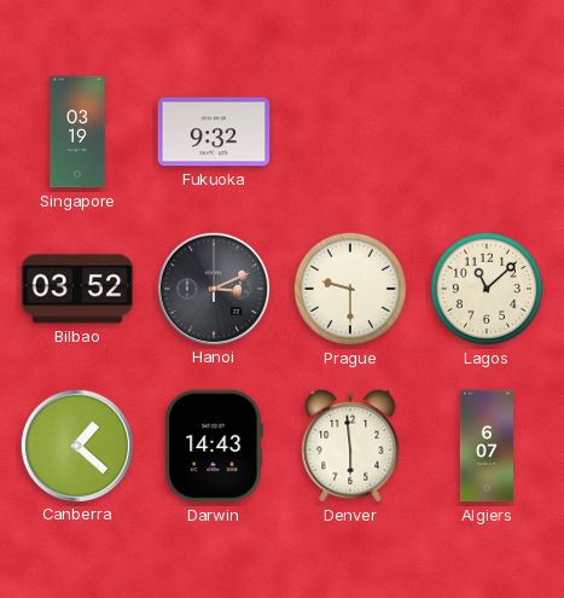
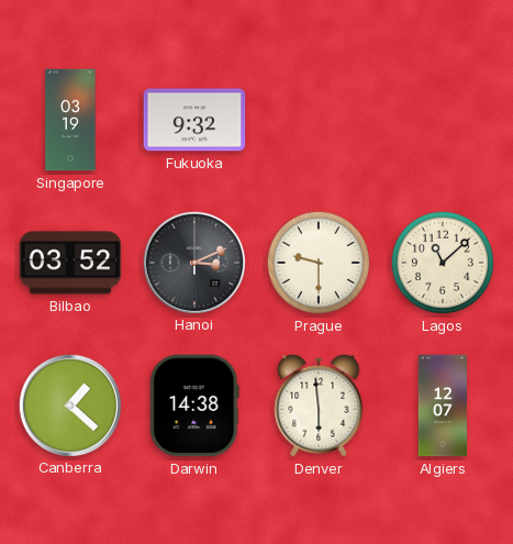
Darwin: 14:43 -> 14:38 (194, 406)
Algiers: 6:07 -> 12:07 (442, 406)
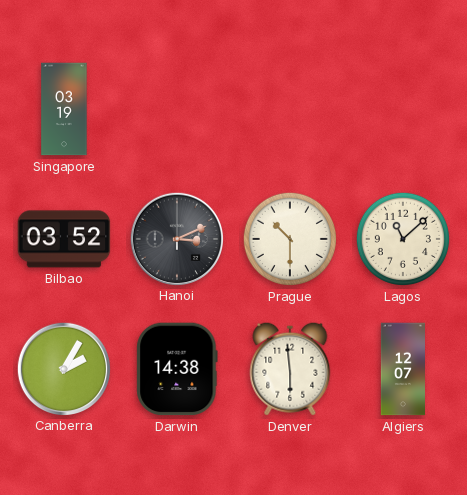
Fukuoka: 9:32 -> none (194, 120)
Prague: 9:30 -> 10:30 (290, 239)
Canberra: 1:22 -> 2:05 (63, 368)
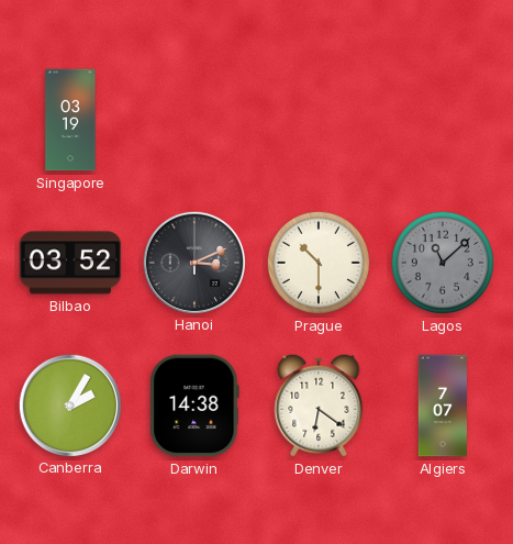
Lagos dial: cream -> grey (443, 263)
Denver: 5:59 -> 6:21 (319, 406)
Algiers: 12:07 -> 7:07 (442, 406)
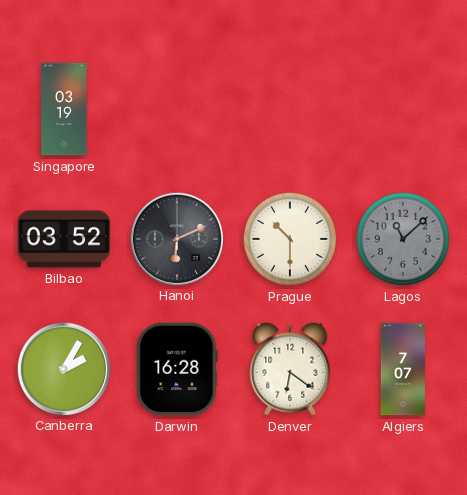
Hanoi: 3:11 -> 6:11 (176, 238)
Darwin: 14:38 -> 16:28 (177, 369)
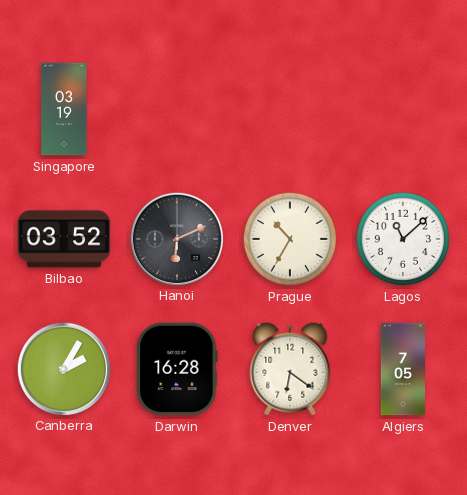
Prague: 10:30 -> 10:35 (290, 239)
Lagos dial: grey -> white (403, 239)
Algiers: 7:07 -> 7:05 (402, 369)
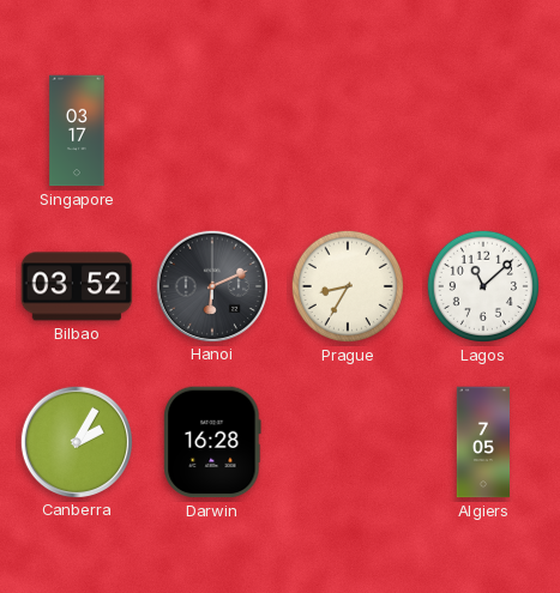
Singapore: 03:19 -> 03:17 (77, 131)
Prague: 10:35 -> 8:35 (348, 286)
Denver: 6:21 -> none (290, 369)
